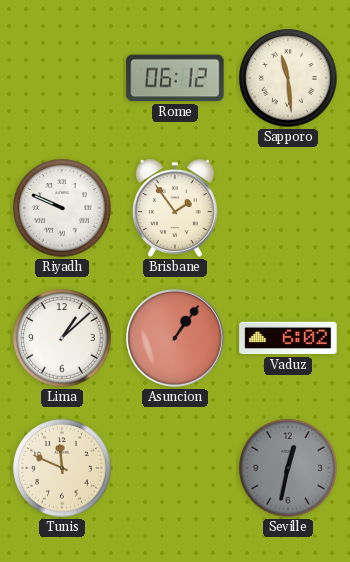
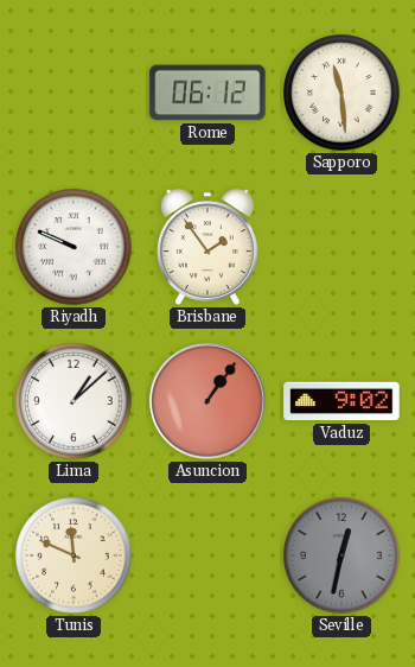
Vaduz: 6:02 -> 9:02 (341, 401)
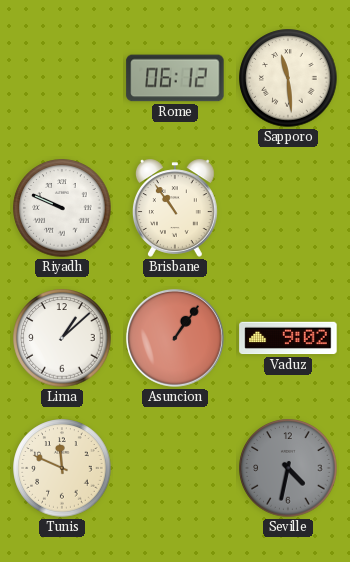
Brisbane: 1:54 -> 10:54 (175, 208)
Seville: 12:32 -> 4:32 (288, 468)
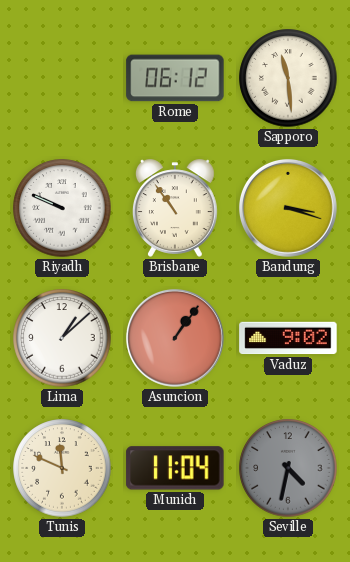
Bandung: none -> 3:18 (288, 208)
Munich: none -> 11:04 (175, 468)
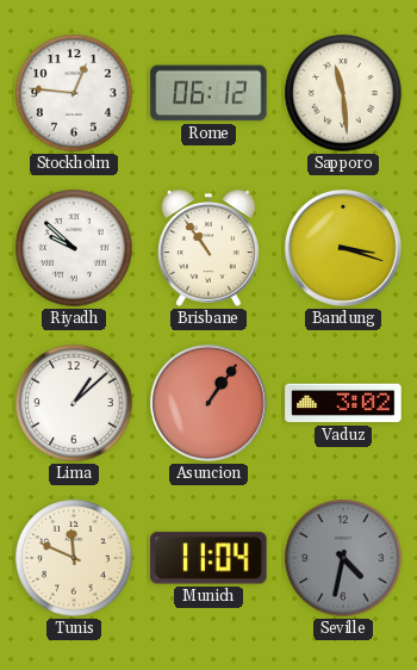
Stockholm: none -> 12:46 (74, 93)
Riyadh: 9:49 -> 9:52 (74, 248)
Vaduz: 9:02 -> 3:02 (343, 403)
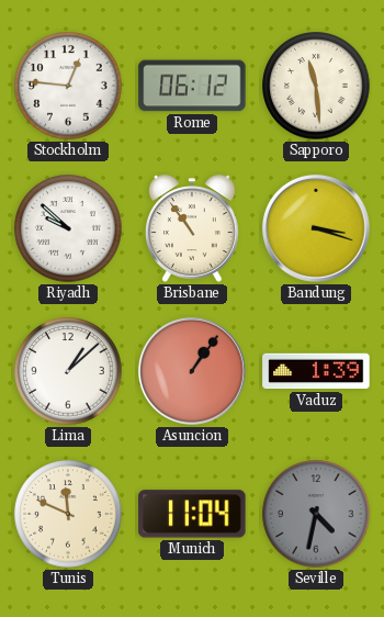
Vaduz: 3:02 -> 1:39 (316, 371)
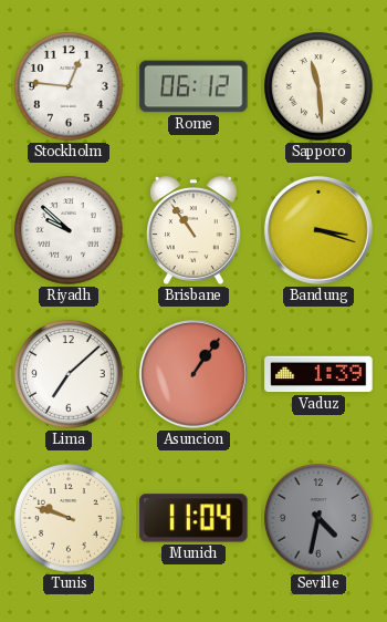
Lima: 1:08 -> 7:08 (69, 374)
Tunis: 11:49 -> 9:48 (69, 518)
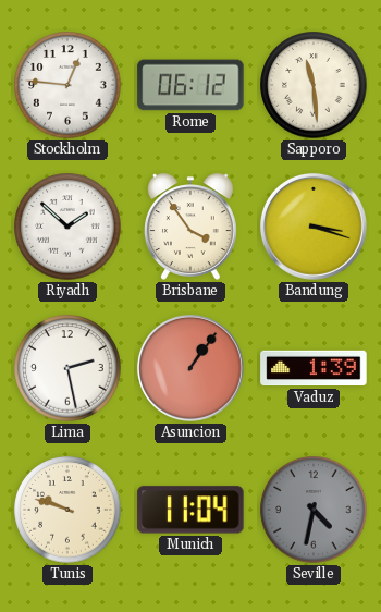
Riyadh: 9:52 -> 1:52 (67, 227)
Brisbane: 10:54 -> 3:54 (190, 227)
Lima: 7:08 -> 2:28 (67, 368)
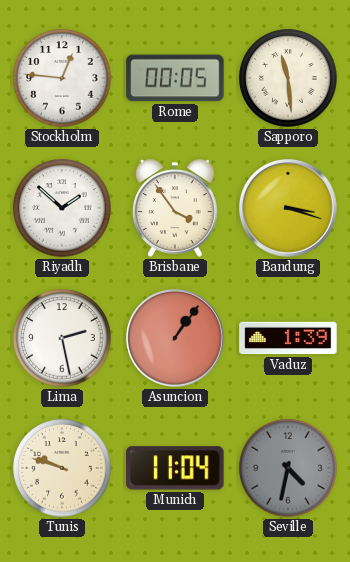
Rome: 06:12 -> 00:05 (175, 78)
